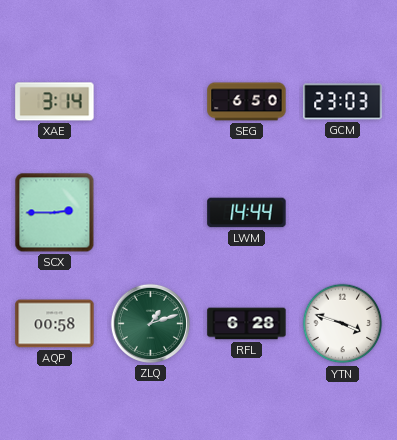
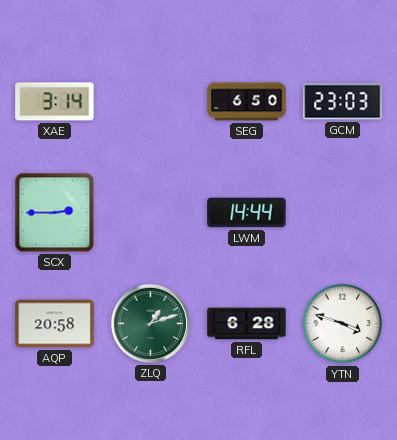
AQP: 00:58 -> 20:58 (55, 324)
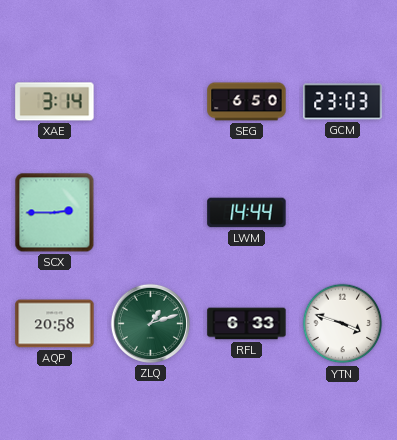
RFL: 6:28 -> 6:33 (247, 324)
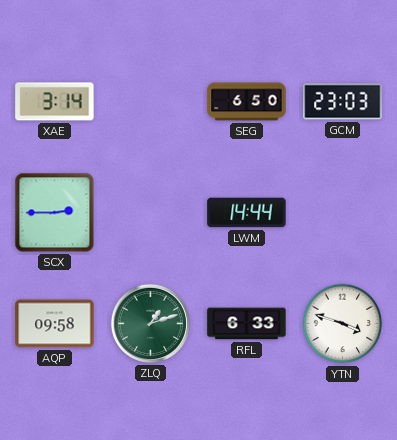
AQP: 20:58 -> 09:58 (55, 324)
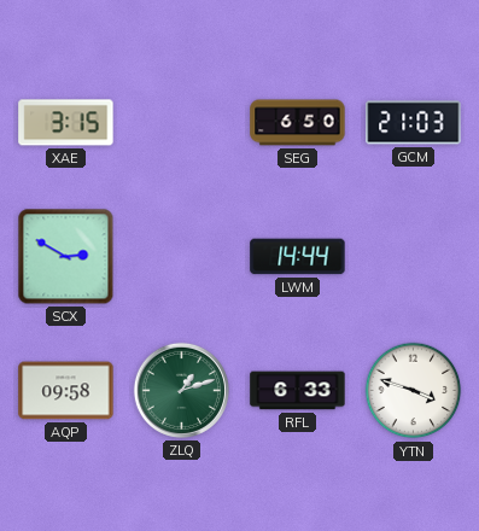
XAE: 3:14 -> 3:15 (66, 123)
GCM: 23:03 -> 21:03 (414, 123)
SCX: 2:45 -> 2:50 (66, 257)
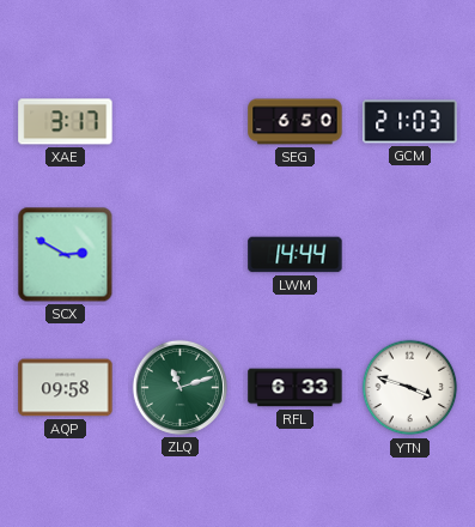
XAE: 3:15 -> 3:17 (66, 122)
ZLQ: 1:12 -> 11:12 (179, 387)
